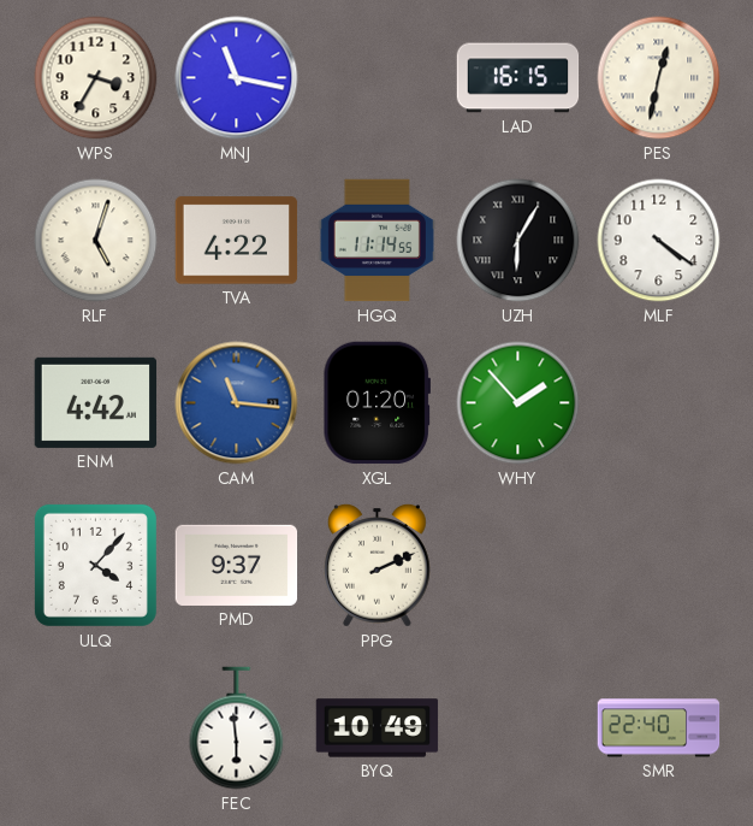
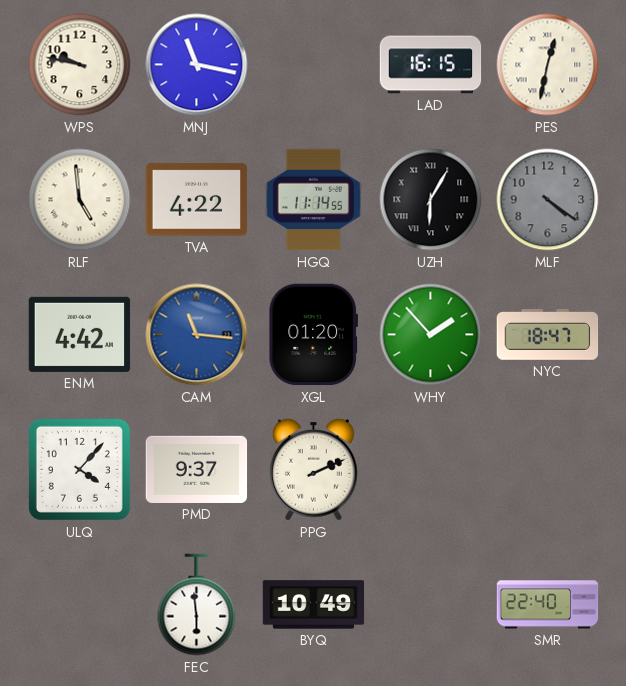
WPS: 3:35 -> 9:47 (80, 65)
RLF: 5:03 -> 4:59 (80, 200)
MLF dial: white -> grey (548, 200)
NYC: none -> 18:47 (548, 335)
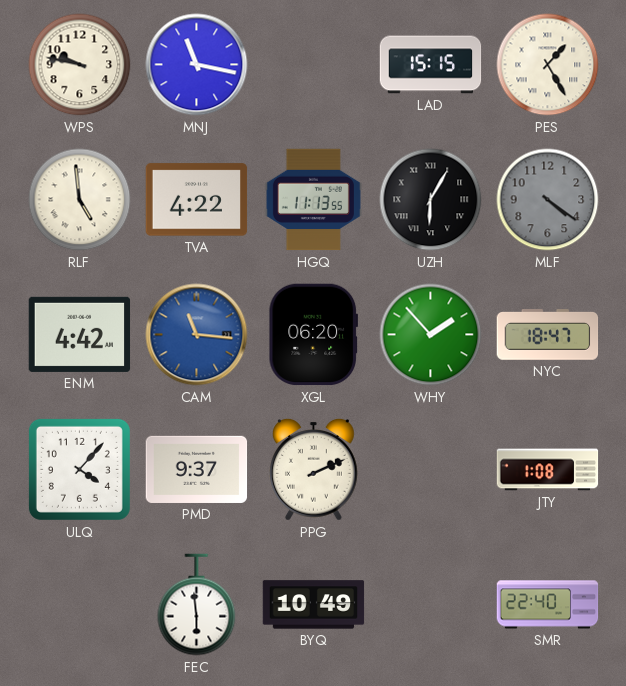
LAD: 16:15 -> 15:15 (431, 65)
PES: 12:32 -> 1:25 (548, 65)
HGQ: 11:14 -> 11:13 (313, 200)
XGL: 01:20 -> 06:20 (313, 335)
JTY: none -> 1:08 (548, 470)
